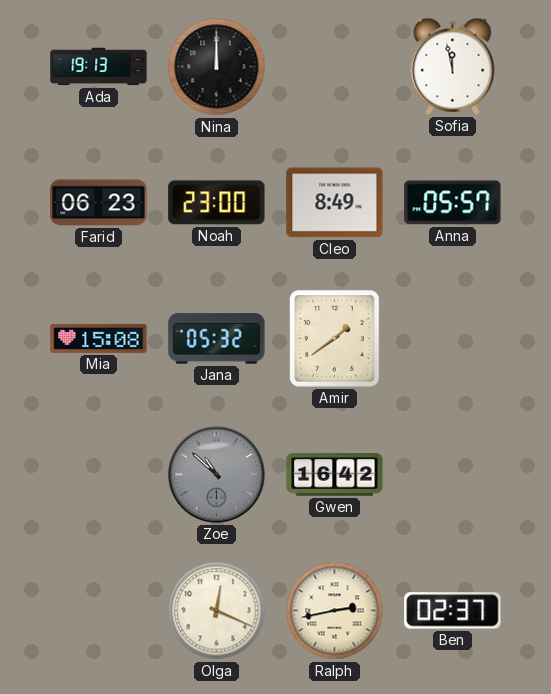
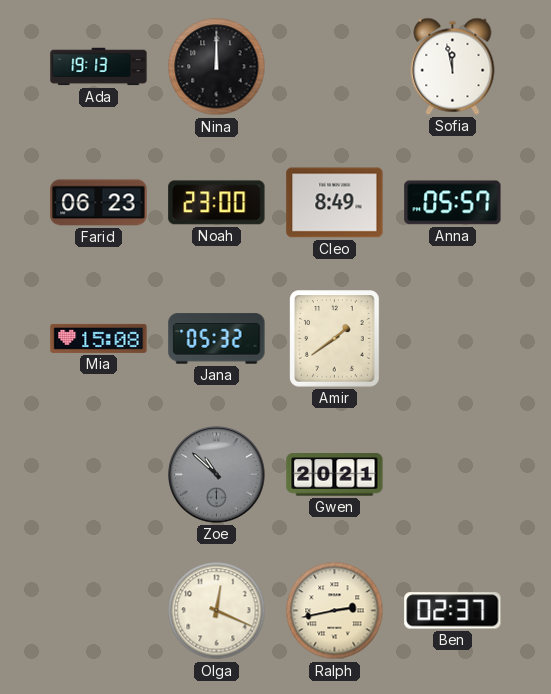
Gwen: 16:42 -> 20:21 (335, 475)
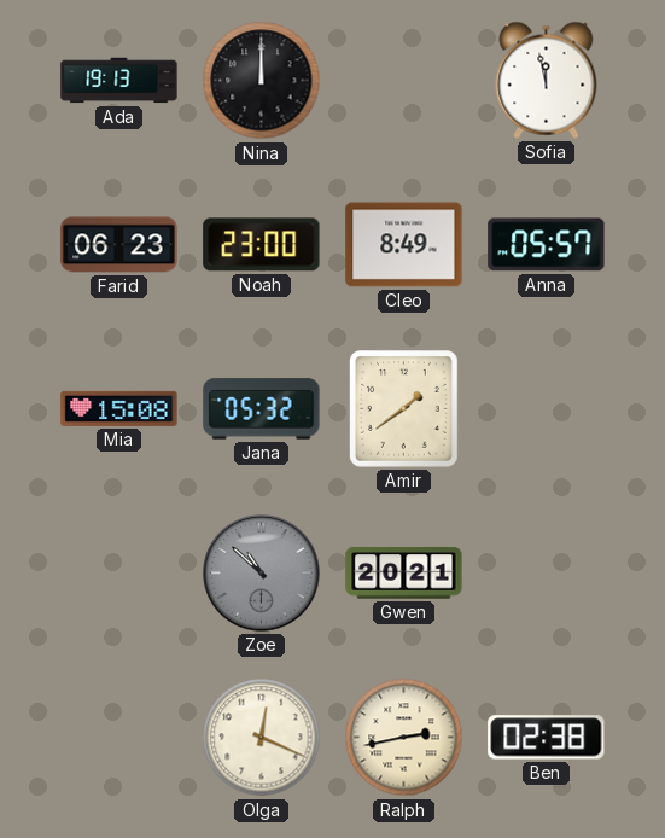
Ben: 02:37 -> 02:38 (547, 738)
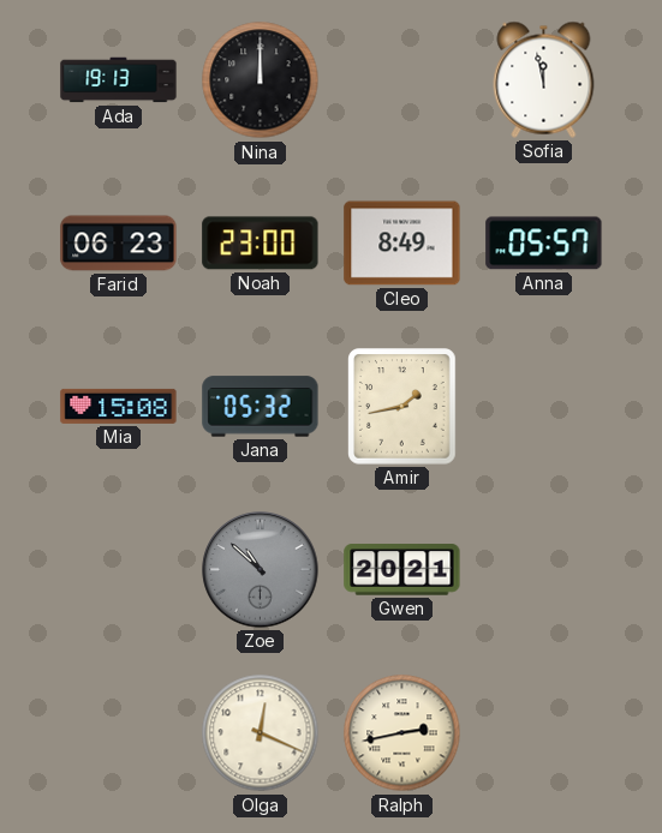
Amir: 1:39 -> 1:43 (402, 407)
Ben: 02:38 -> none (547, 738)
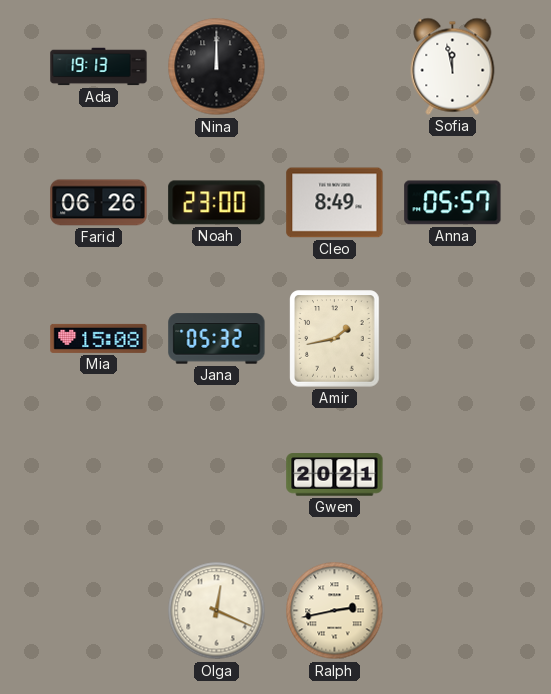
Farid: 06:23 -> 06:26 (99, 203)
Zoe: 10:52 -> none (261, 570)
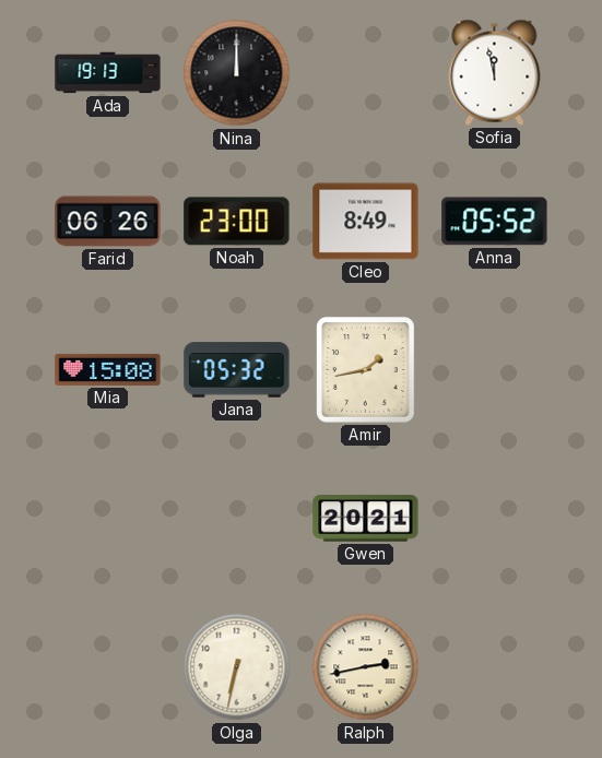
Anna: 05:57 -> 05:52 (495, 222)
Olga: 12:19 -> 6:32 (237, 667)
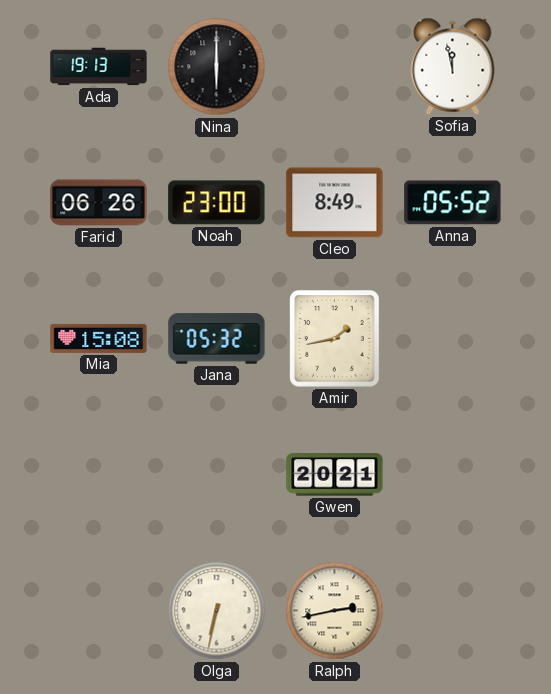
Nina: 12:00 -> 6:00 (217, 67)
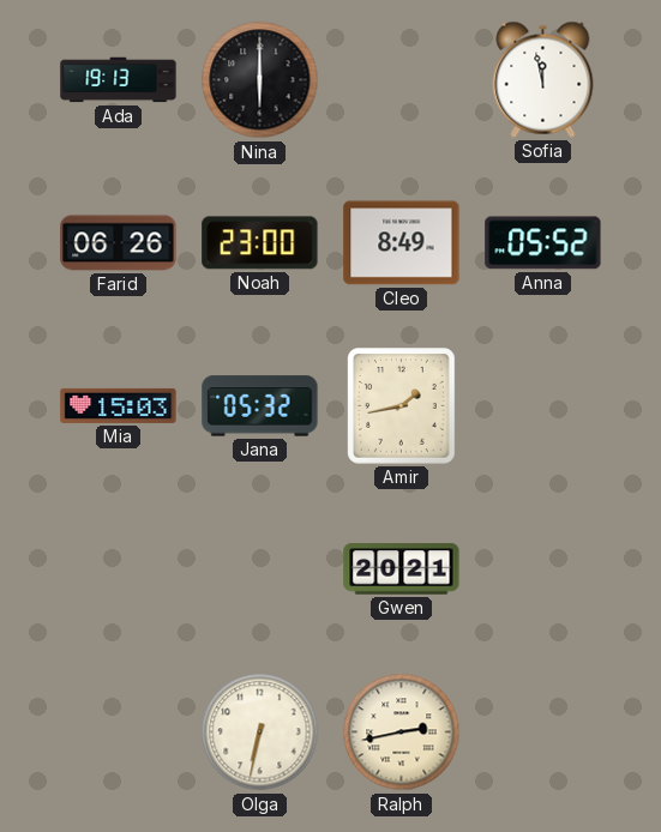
Mia: 15:08 -> 15:03 (119, 405)
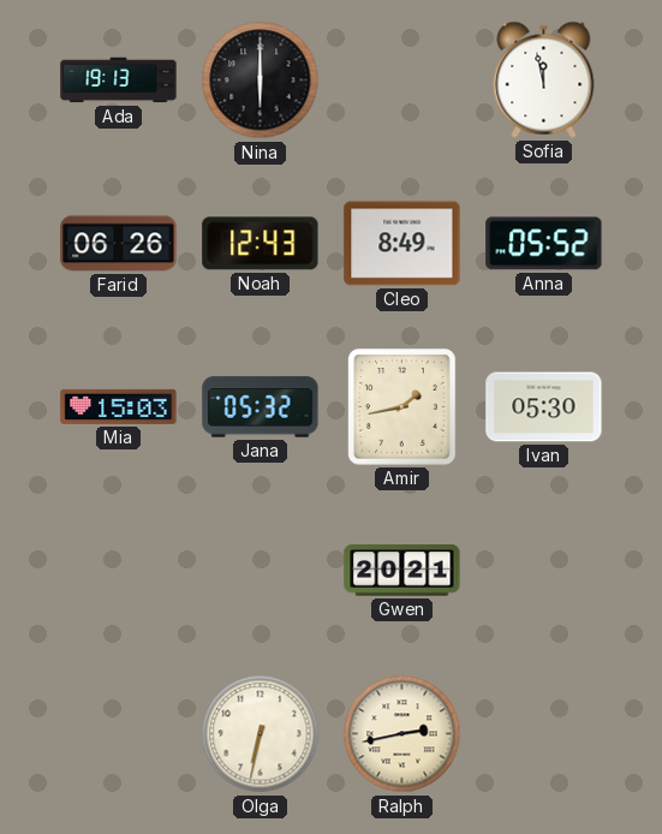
Noah: 23:00 -> 12:43 (261, 244)
Ivan: none -> 05:30 (544, 407)
